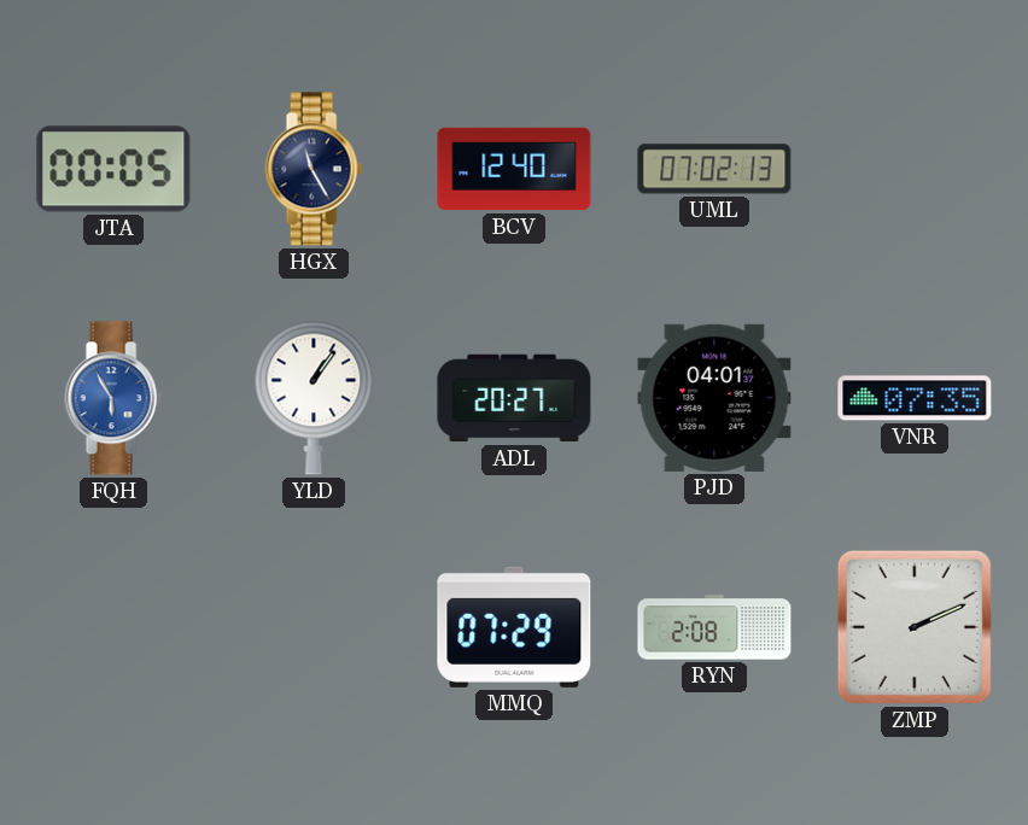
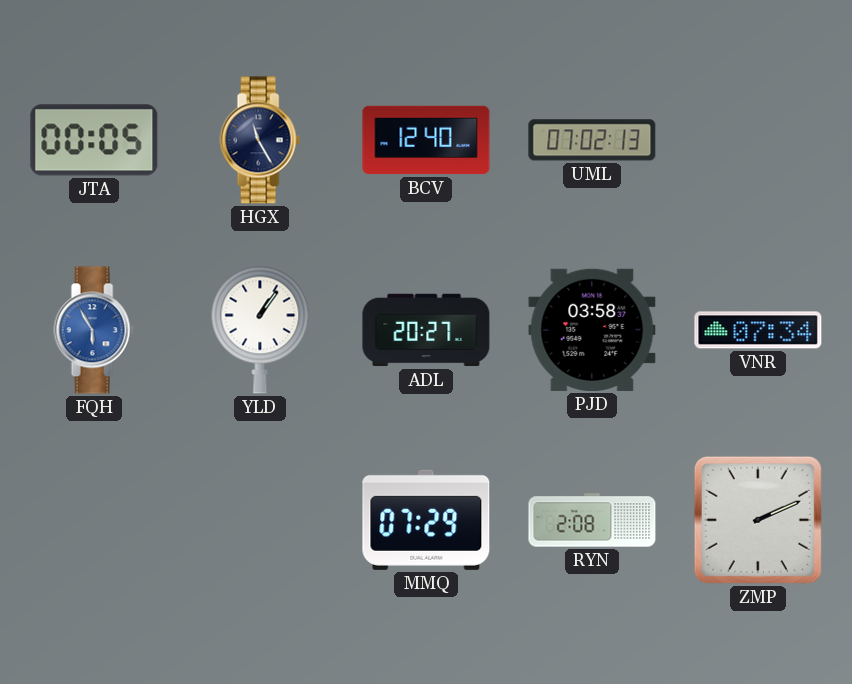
PJD: 04:01 -> 03:58 (592, 330)
VNR: 07:35 -> 07:34 (758, 330)
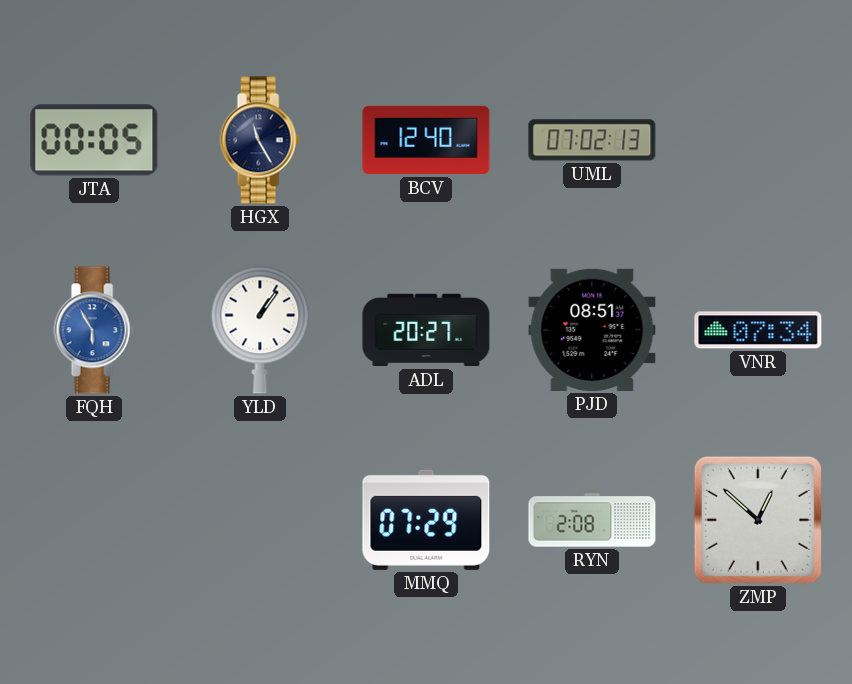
PJD: 03:58 -> 08:51 (592, 330)
ZMP: 2:11 -> 12:52 (758, 520)
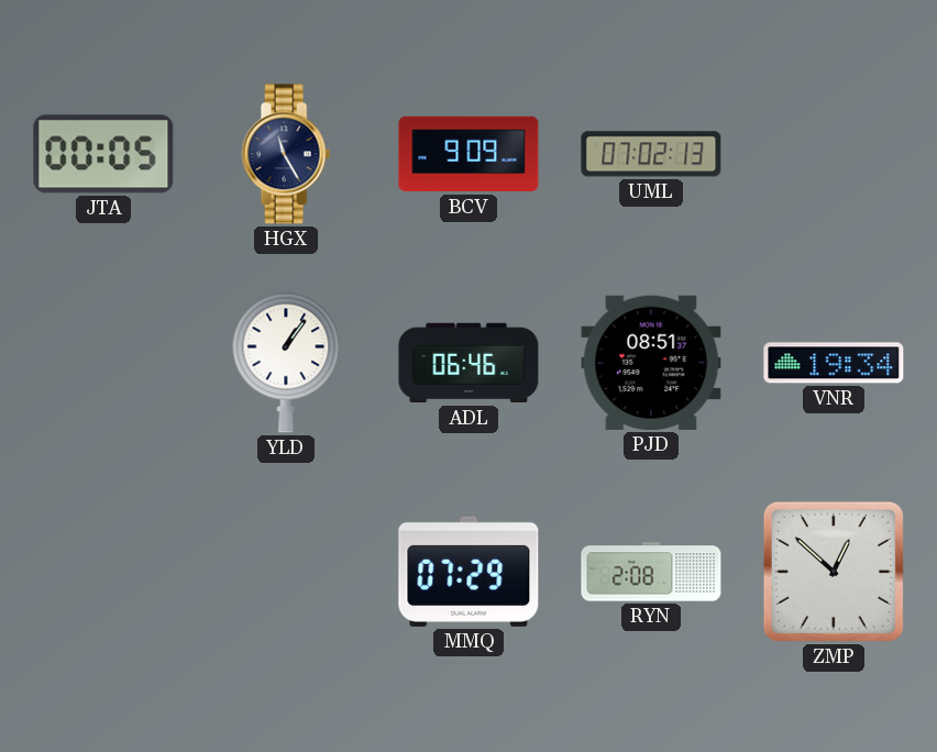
BCV: 12:40 -> 9:09 (468, 154)
FQH: 5:55 -> none (94, 330)
ADL: 20:27 -> 06:46 (468, 363)
VNR: 07:34 -> 19:34 (834, 363)
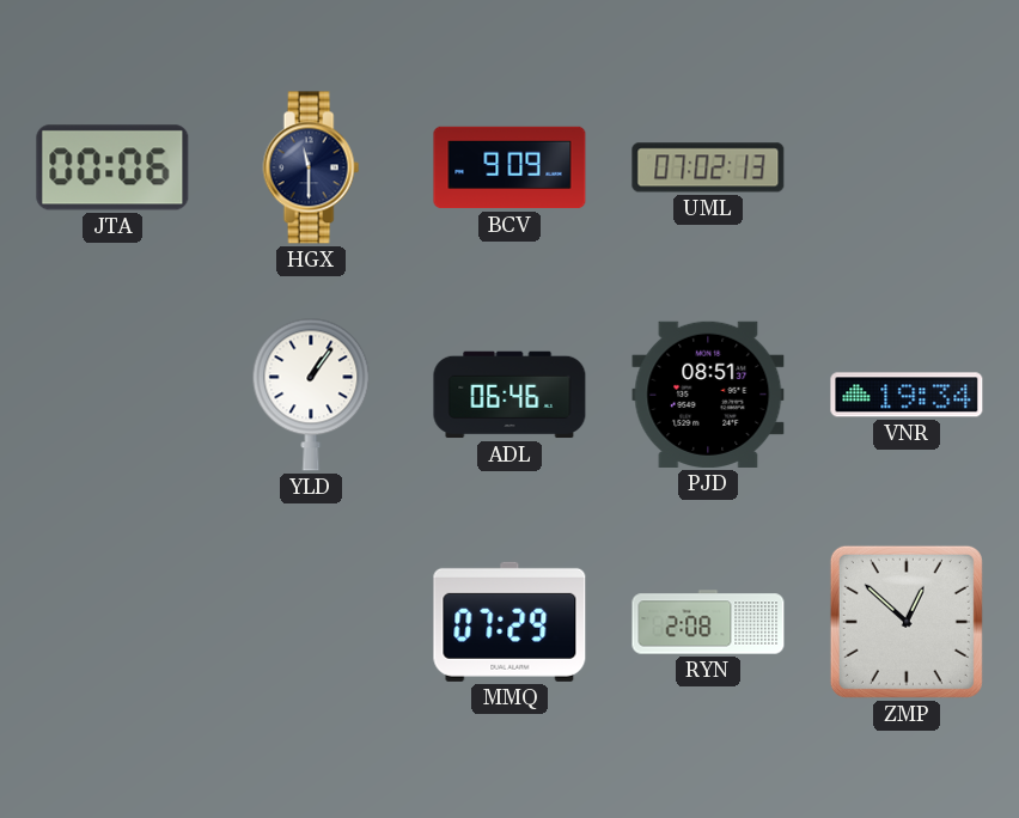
JTA: 00:05 -> 00:06 (112, 167)
HGX: 11:25 -> 11:30 (311, 167)
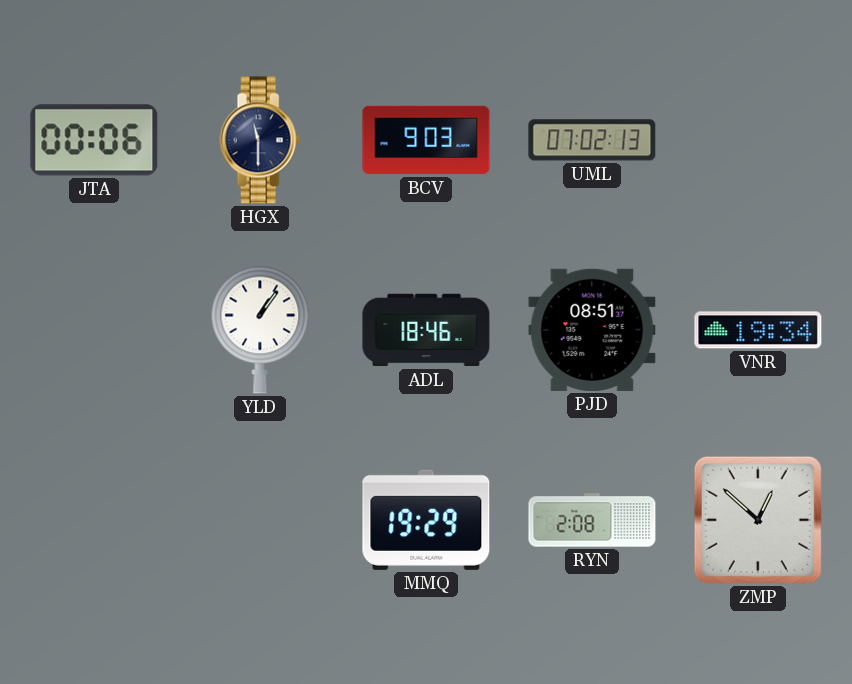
BCV: 9:09 -> 9:03 (426, 140)
ADL: 06:46 -> 18:46 (426, 330)
MMQ: 07:29 -> 19:29 (426, 520)
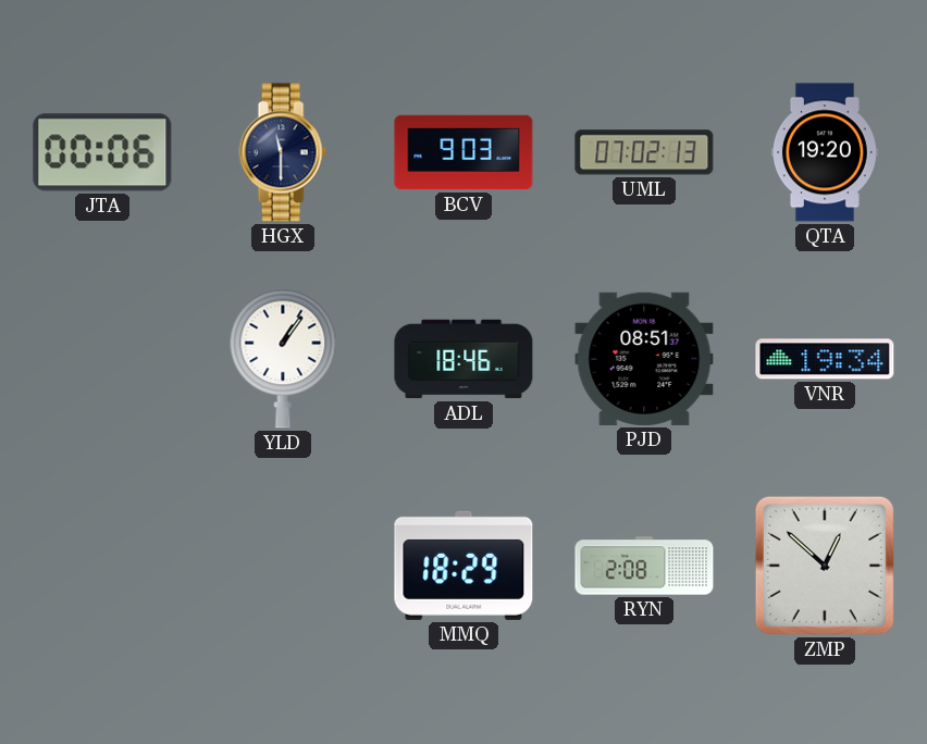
QTA: none -> 19:20 (825, 152)
MMQ: 19:29 -> 18:29 (463, 566)
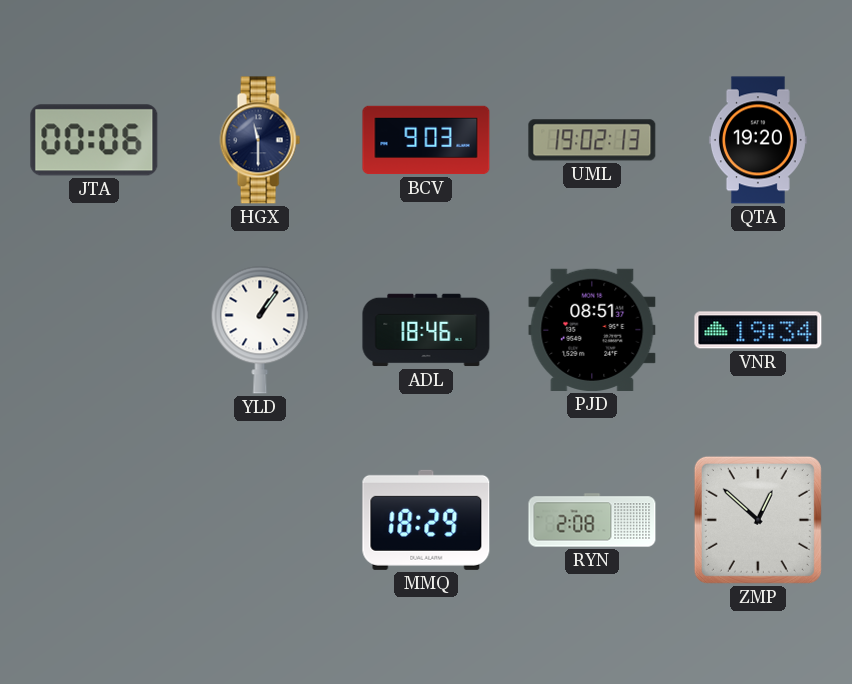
UML: 07:02 -> 19:02 (592, 140)
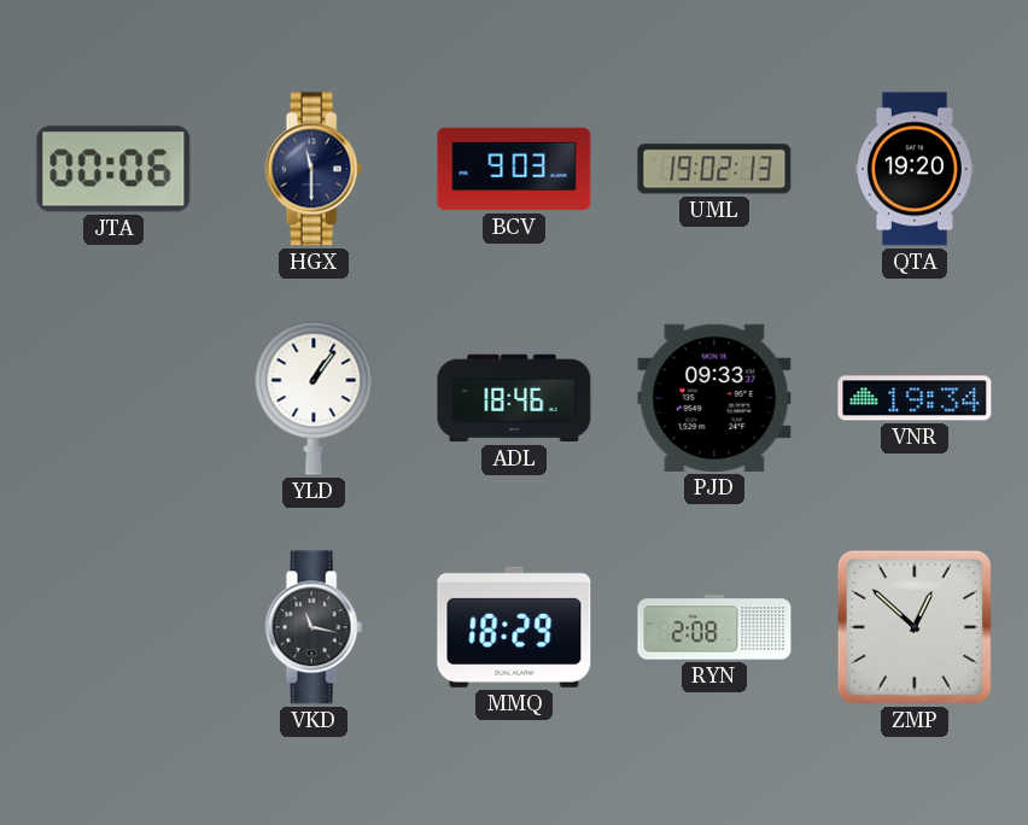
PJD: 08:51 -> 09:33 (714, 398)
VKD: none -> 11:17 (314, 627)
